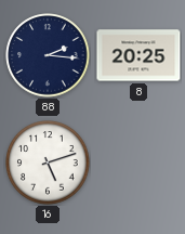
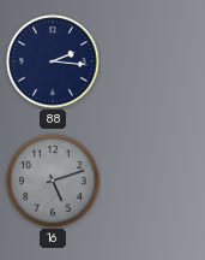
8: 20:25 -> none (138, 55)
16 dial: white -> grey (53, 181)
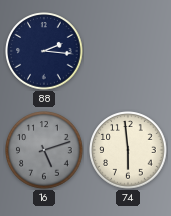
74: none -> 5:59 (128, 150)
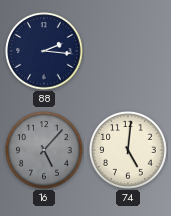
16: 5:12 -> 5:07 (44, 150)
74: 5:59 -> 5:01 (128, 150)
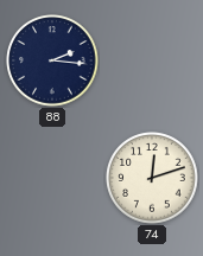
16: 5:07 -> none (44, 150)
74: 5:01 -> 12:12 (152, 178)
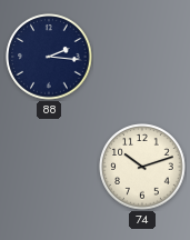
74: 12:12 -> 10:12 (142, 167)
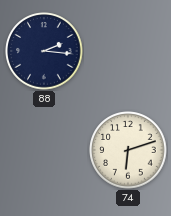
74: 10:12 -> 6:12 (128, 150)
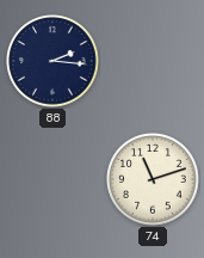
74: 6:12 -> 11:12 (153, 179)
